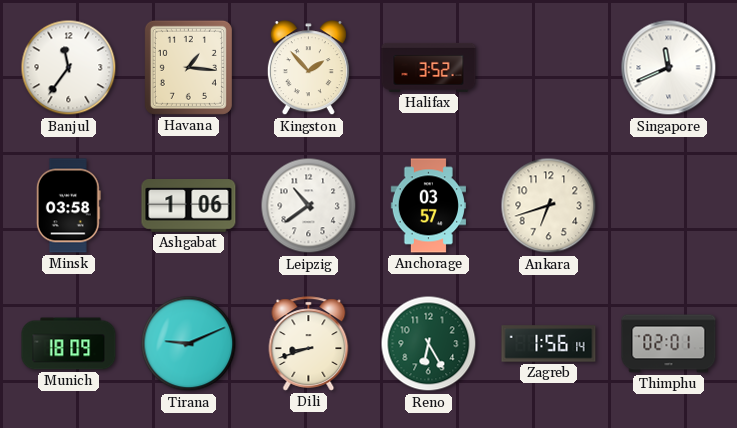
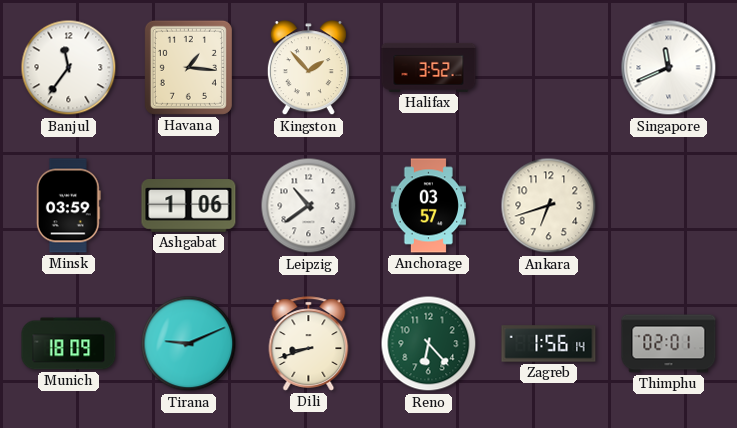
Minsk: 03:58 -> 03:59 (68, 206)
Reno: 6:25 -> 6:23 (429, 344)
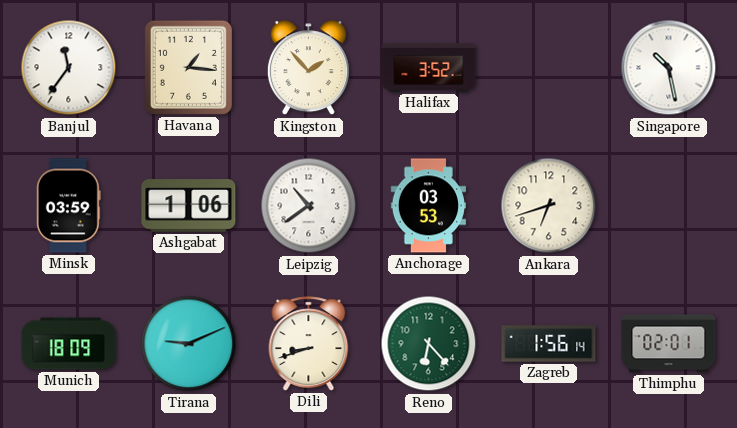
Singapore: 11:41 -> 10:28 (669, 68)
Anchorage: 03:57 -> 03:53 (428, 206)
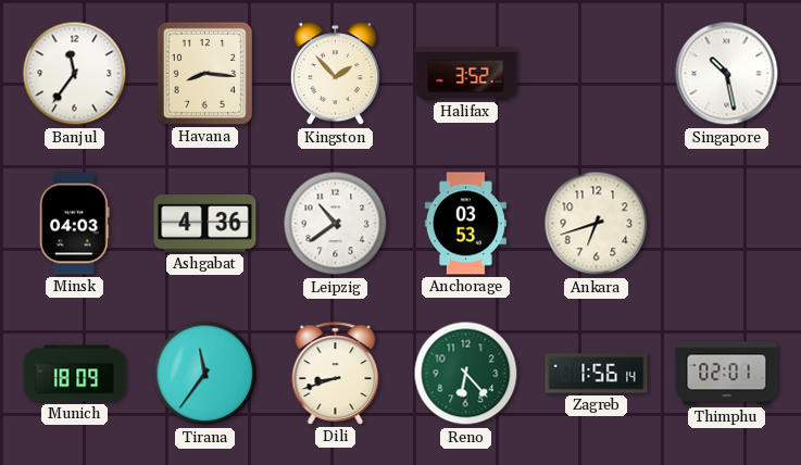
Havana: 1:16 -> 8:16 (204, 73)
Minsk: 03:59 -> 04:03 (74, 224)
Ashgabat: 1:06 -> 4:36 (205, 224)
Tirana: 9:11 -> 11:36 (205, 374)
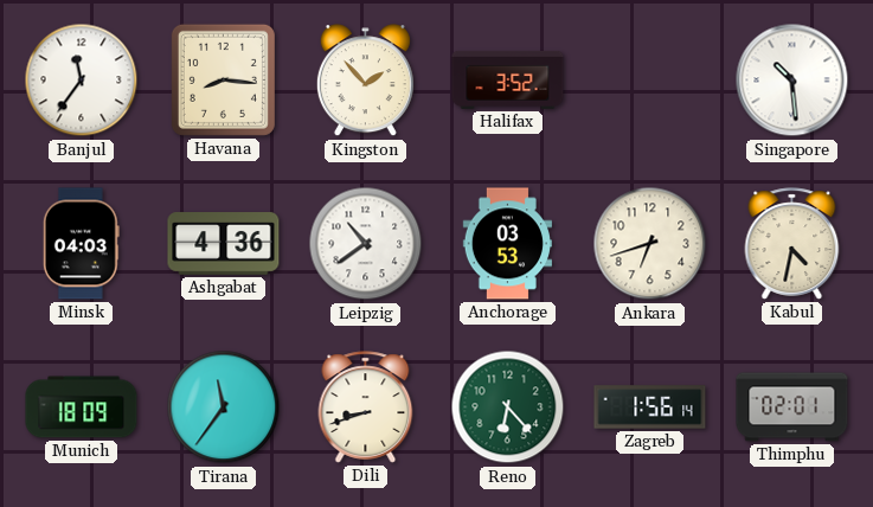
Singapore: 10:28 -> 10:29 (792, 81)
Kabul: none -> 4:32 (792, 244)
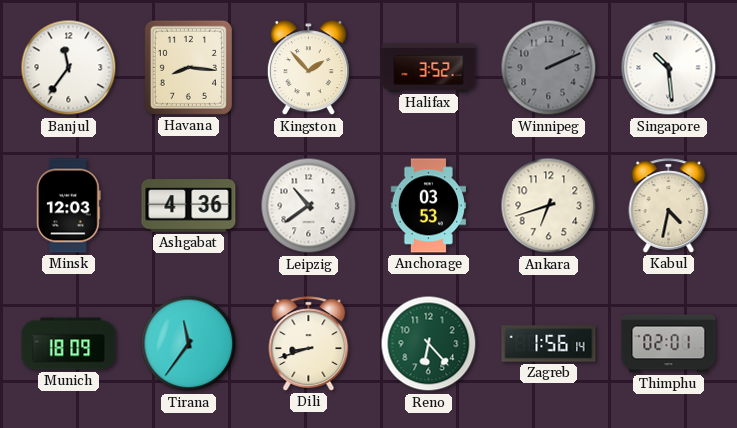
Winnipeg: none -> 2:11 (549, 68)
Minsk: 04:03 -> 12:03 (68, 206)
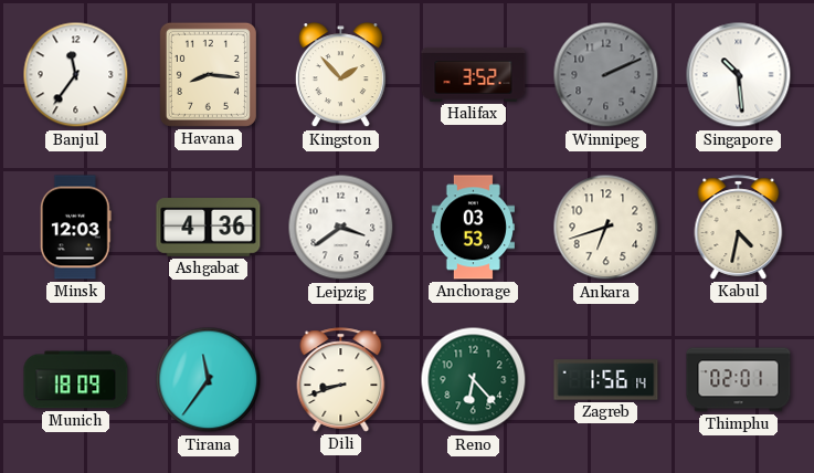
Leipzig: 10:39 -> 3:39 (341, 228)
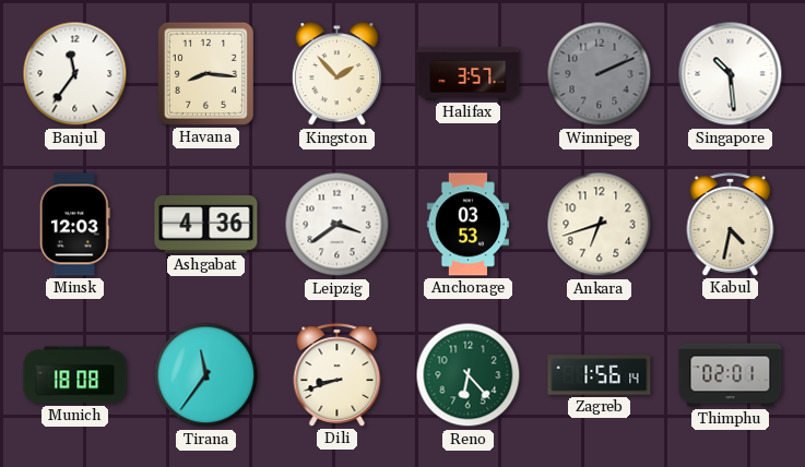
Halifax: 3:52 -> 3:57 (469, 73)
Munich: 18:09 -> 18:08 (75, 375)
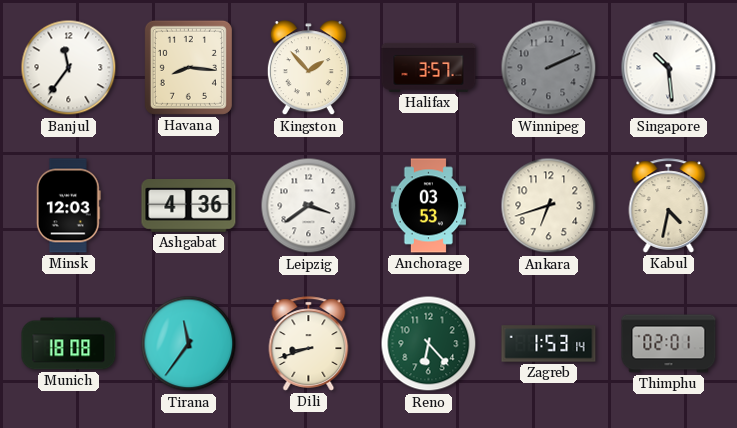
Zagreb: 1:56 -> 1:53 (549, 344)
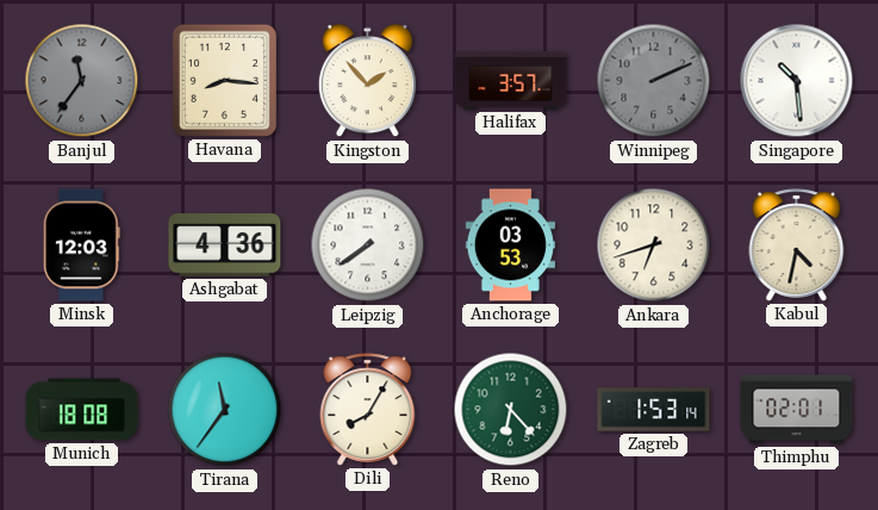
Banjul dial: white -> grey (82, 81)
Leipzig: 3:39 -> 7:39 (368, 245)
Dili: 8:42 -> 8:05 (368, 410)
